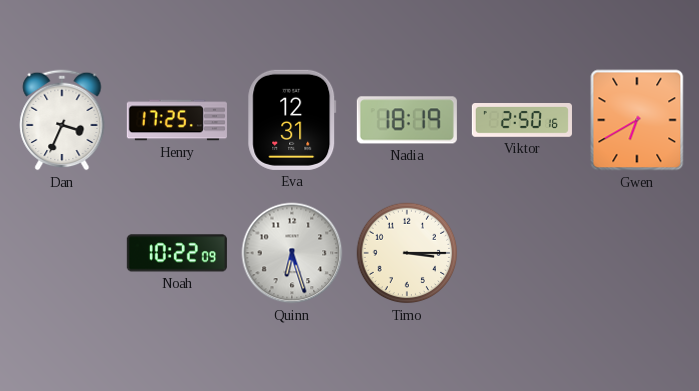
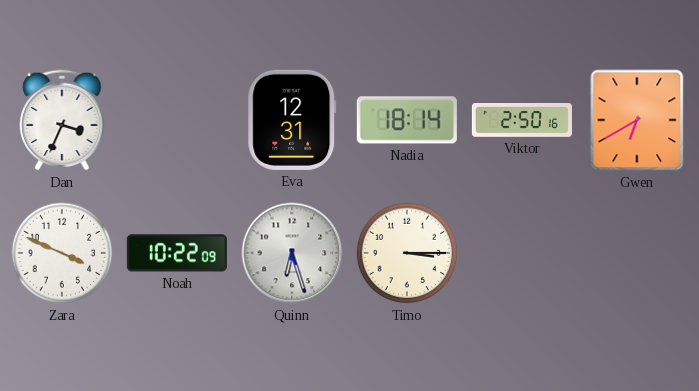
Henry: 17:25 -> none (177, 120)
Nadia: 18:19 -> 18:14 (407, 120)
Zara: none -> 3:49 (62, 253)
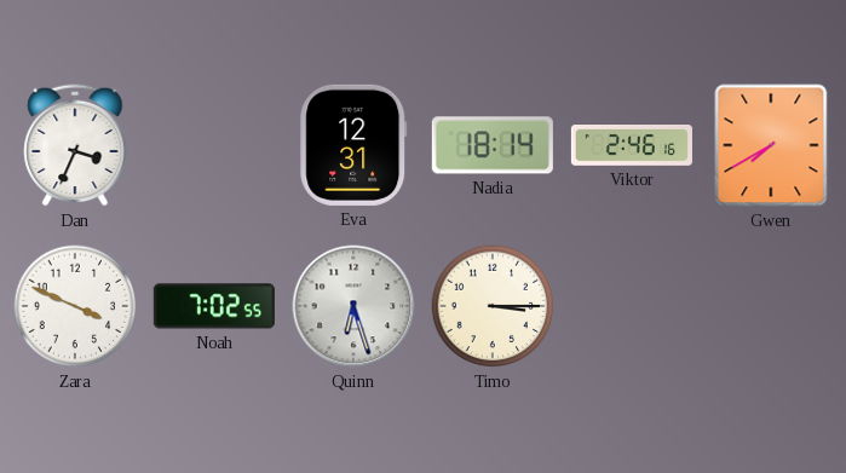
Viktor: 2:50 -> 2:46 (632, 146)
Gwen: 6:40 -> 7:40 (771, 145)
Noah: 10:22 -> 7:02 (214, 306)
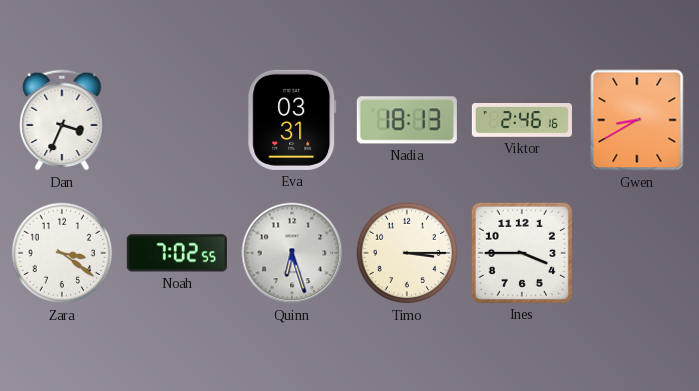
Eva: 12:31 -> 03:31 (292, 120)
Nadia: 18:14 -> 18:13 (407, 120)
Gwen: 7:40 -> 8:40 (637, 120)
Zara: 3:49 -> 3:21 (62, 253)
Ines: none -> 3:45 (522, 253)
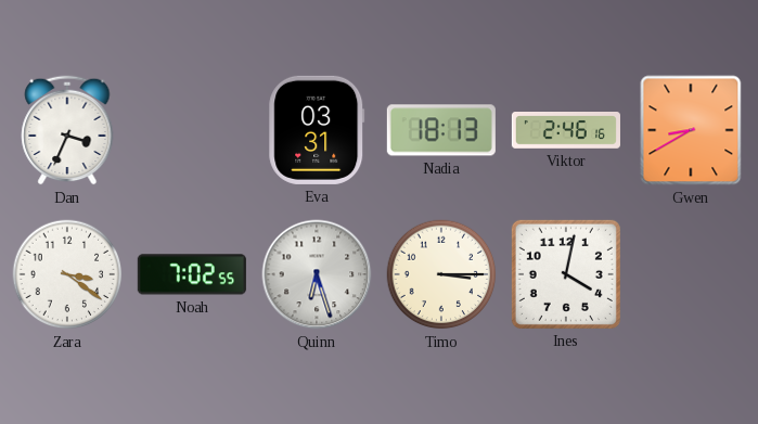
Ines: 3:45 -> 4:02 (566, 274)
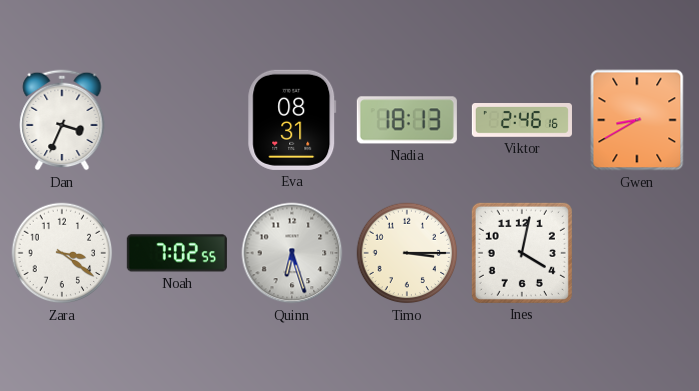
Eva: 03:31 -> 08:31 (292, 120)
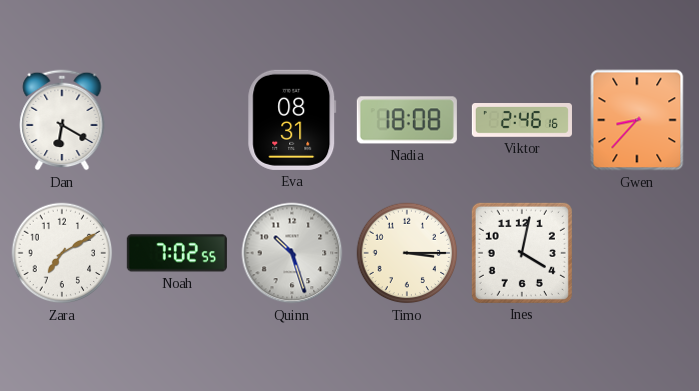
Dan: 3:34 -> 6:20 (62, 120)
Nadia: 18:13 -> 18:08 (407, 120)
Gwen: 8:40 -> 8:37 (637, 120)
Zara: 3:21 -> 7:10 (62, 253)
Quinn: 6:27 -> 10:27 (292, 253)
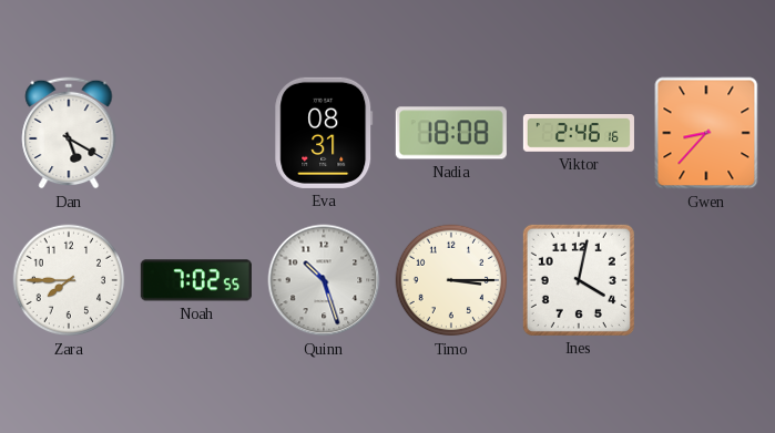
Dan: 6:20 -> 5:20 (69, 133)
Zara: 7:10 -> 7:45 (69, 280)
